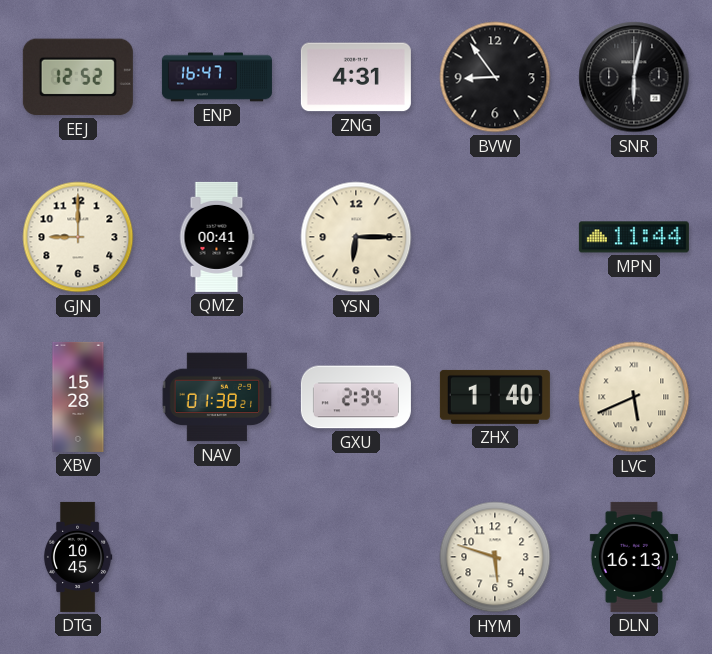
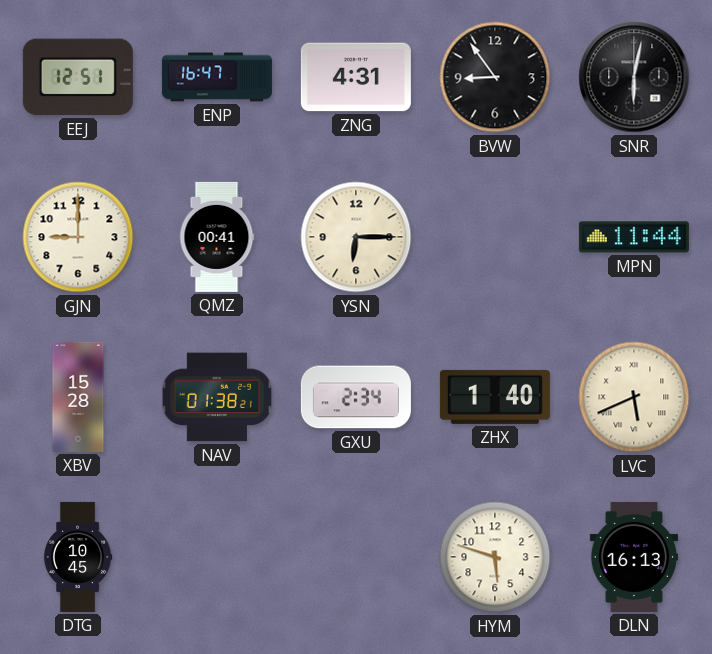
EEJ: 12:52 -> 12:51 (78, 77)
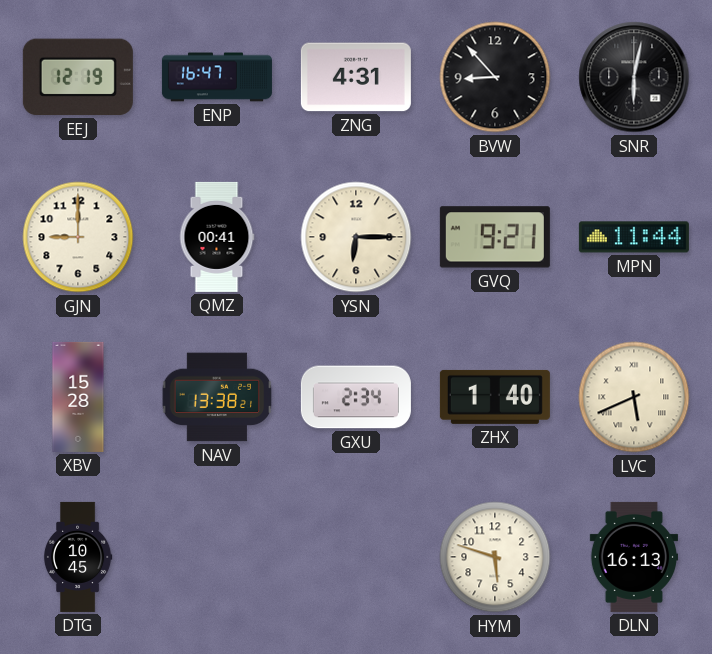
EEJ: 12:51 -> 12:19 (78, 77)
BVW: 8:54 -> 8:53 (495, 77)
GVQ: none -> 9:21 (495, 237)
NAV: 01:38 -> 13:38 (217, 397)
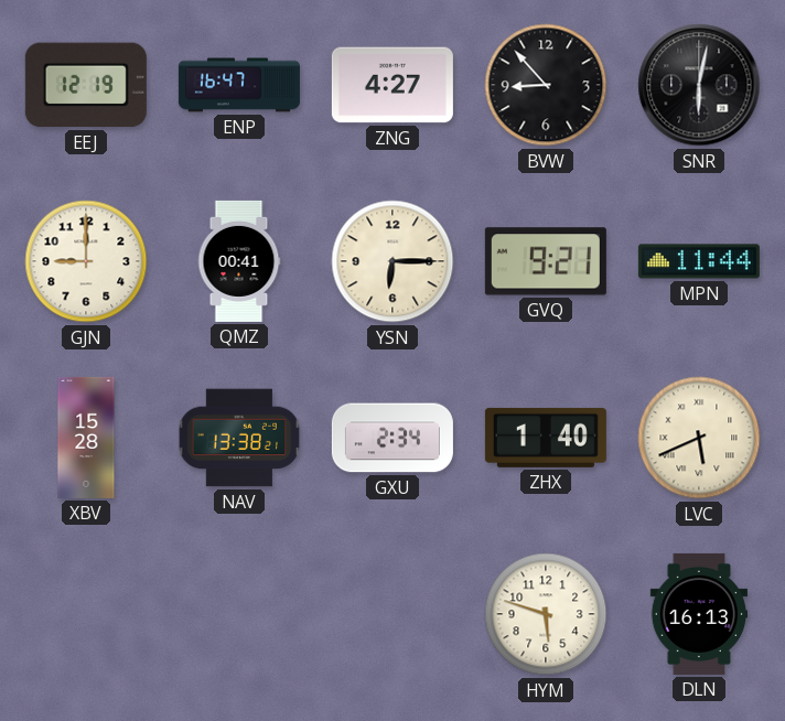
ZNG: 4:31 -> 4:27 (392, 85)
DTG: 10:45 -> none (78, 557)
